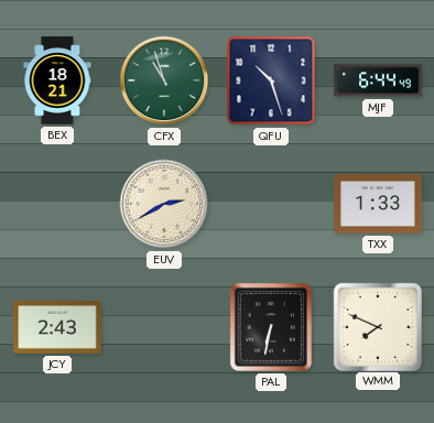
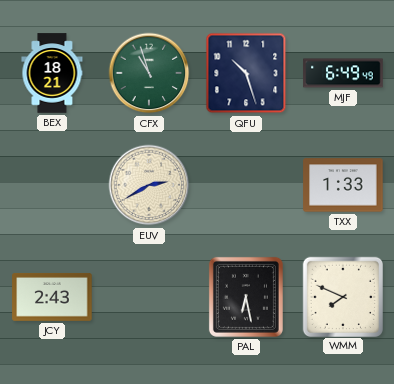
MJF: 6:44 -> 6:49 (343, 73)
PAL: 6:32 -> 6:28 (246, 297)
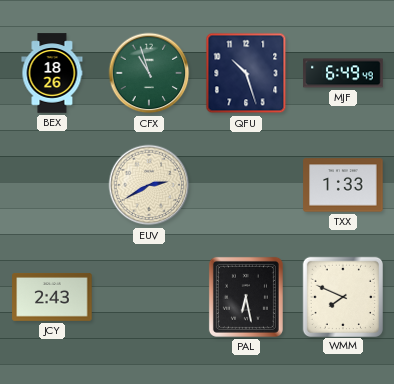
BEX: 18:21 -> 18:26 (52, 73)
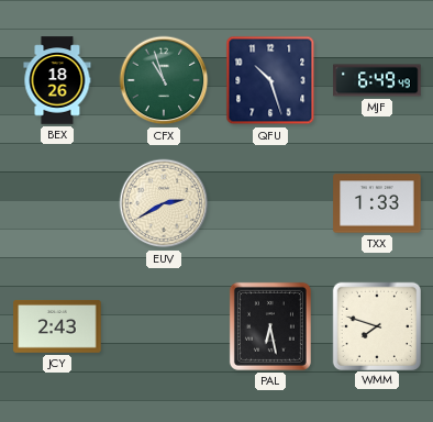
WMM: 7:49 -> 7:48 (376, 325)
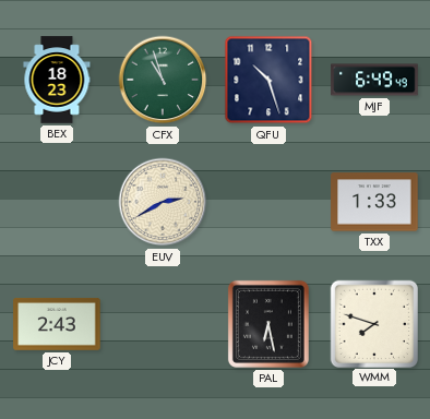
BEX: 18:26 -> 18:23 (57, 80)
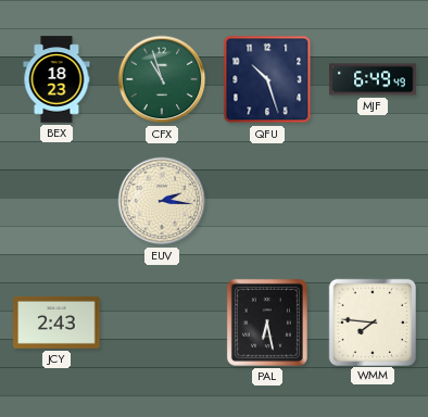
EUV: 2:40 -> 2:16 (162, 201)
TXX: 1:33 -> none (374, 202)
WMM: 7:48 -> 7:46 (372, 321)
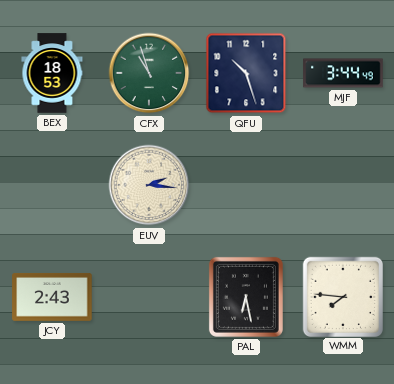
BEX: 18:23 -> 18:53 (52, 73)
MJF: 6:49 -> 3:44 (343, 73)
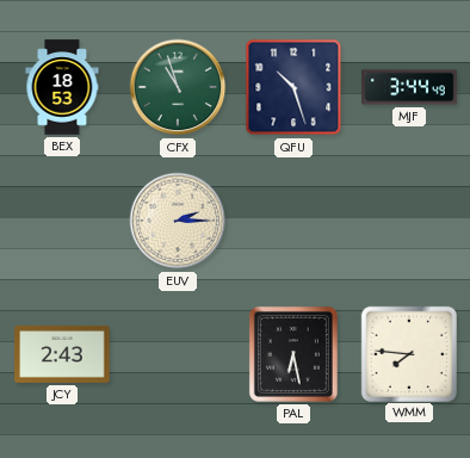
EUV: 2:16 -> 2:15 (178, 221)
